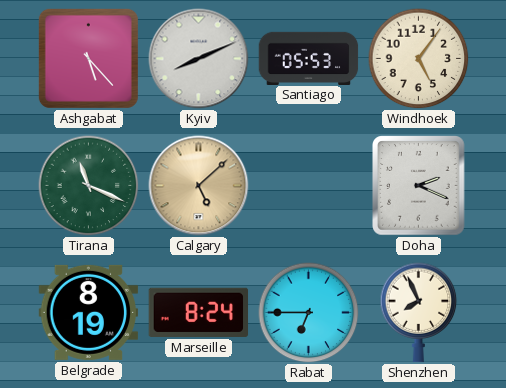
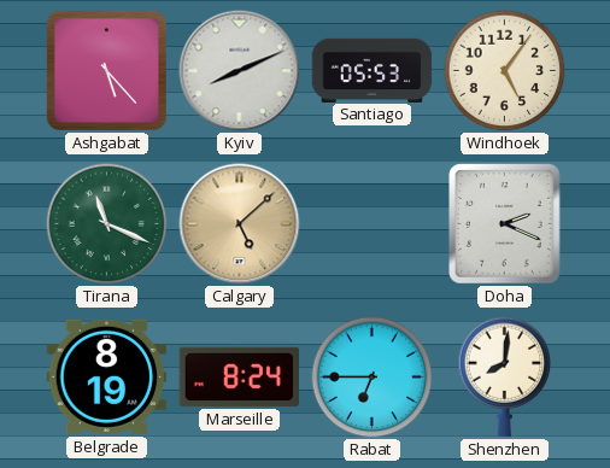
Shenzhen: 7:56 -> 8:01 (505, 378)
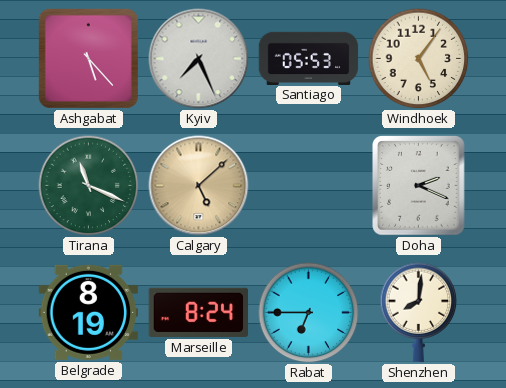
Kyiv: 8:11 -> 7:26 (199, 59)
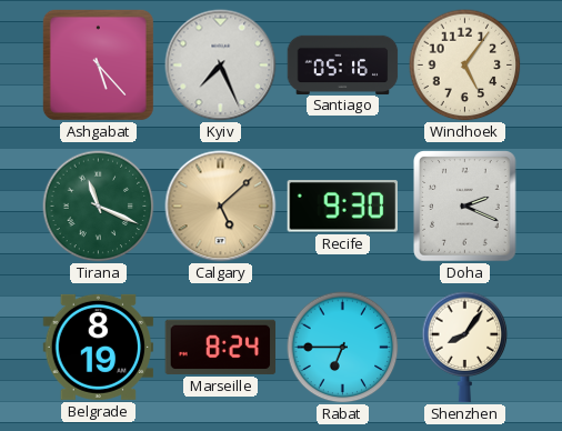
Santiago: 05:53 -> 05:16 (343, 64)
Recife: none -> 9:30 (342, 207)
Shenzhen: 8:01 -> 8:06 (465, 348)
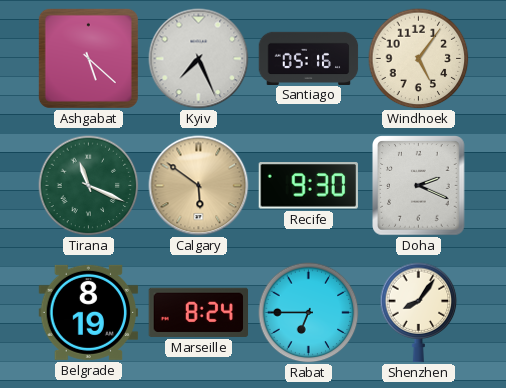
Ashgabat: 5:23 -> 5:22 (88, 58)
Calgary: 5:08 -> 5:51 (199, 186)
